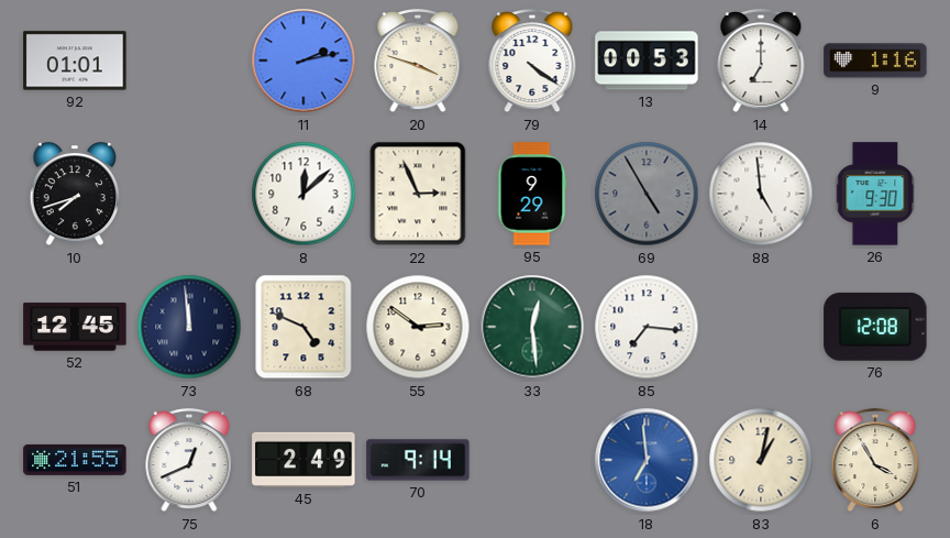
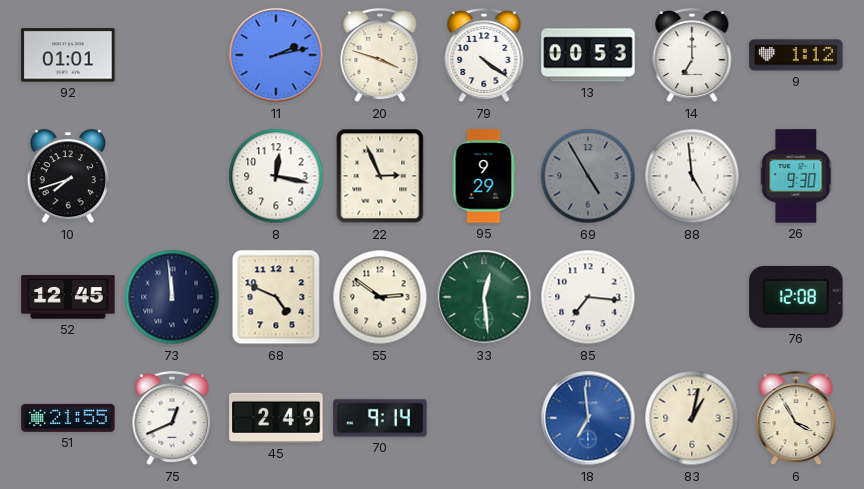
9: 1:16 -> 1:12 (796, 55)
8: 12:08 -> 12:17 (276, 176)
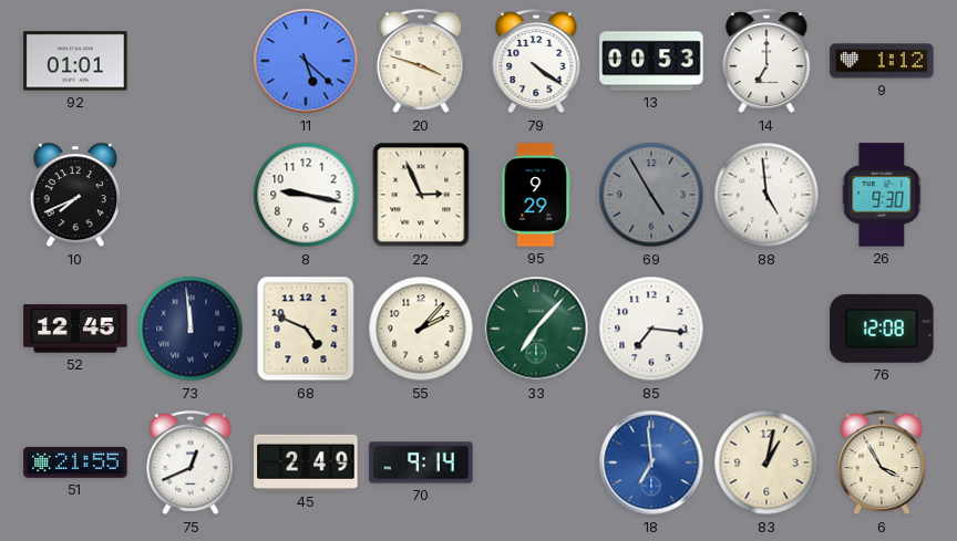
11: 2:13 -> 5:22 (306, 61)
10: 7:42 -> 7:41 (75, 196)
8: 12:17 -> 9:17 (306, 195)
55: 2:51 -> 2:07 (421, 329)
33: 12:29 -> 7:07 (536, 329)
